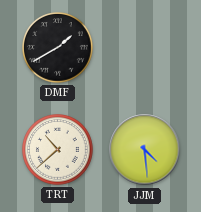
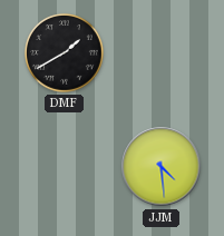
TRT: 10:38 -> none (58, 150)
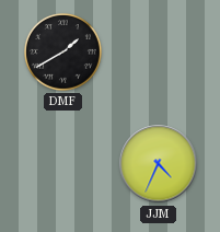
JJM: 4:29 -> 4:34 (159, 164)
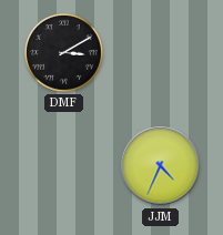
DMF: 1:40 -> 3:10 (64, 53)
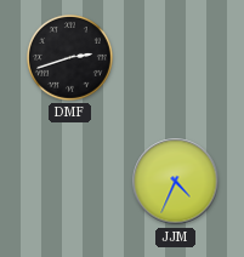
DMF: 3:10 -> 2:42 (70, 58)
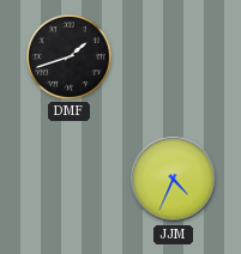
DMF: 2:42 -> 1:42 (70, 58)
